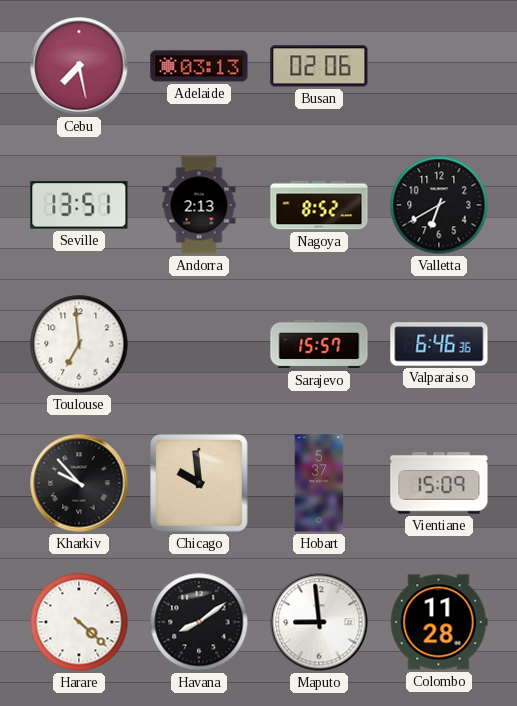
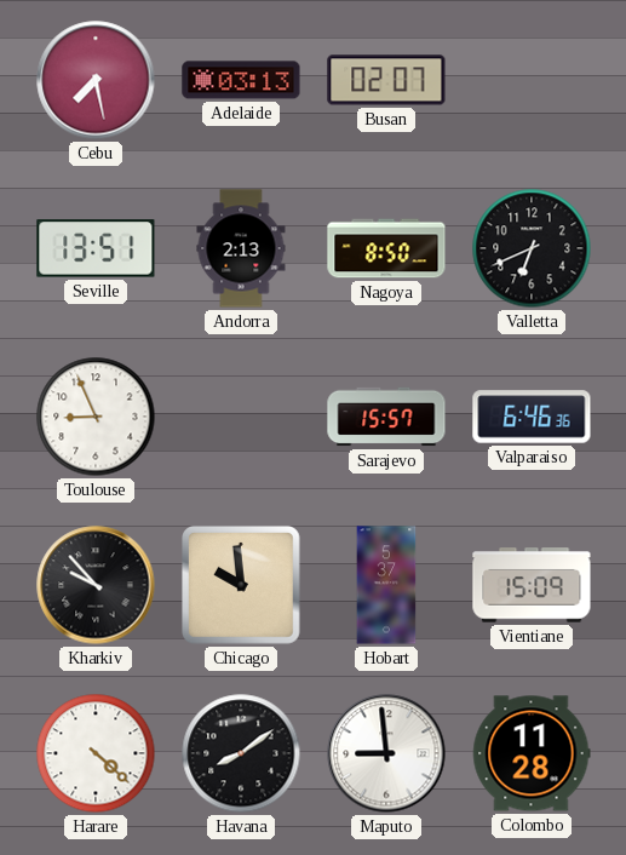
Busan: 02:06 -> 02:07 (386, 80)
Nagoya: 8:52 -> 8:50 (386, 248)
Valletta: 6:40 -> 6:41 (532, 248)
Toulouse: 6:59 -> 8:56 (96, 417)
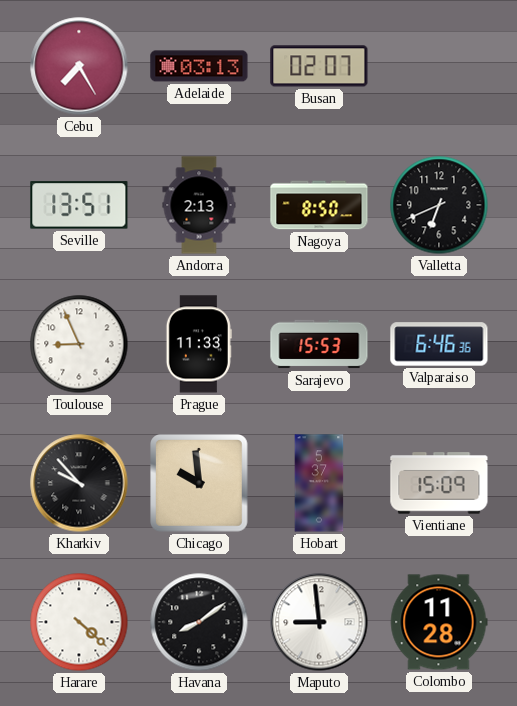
Cebu: 7:28 -> 7:25 (79, 66)
Prague: none -> 11:33 (199, 344)
Sarajevo: 15:57 -> 15:53 (319, 344)
